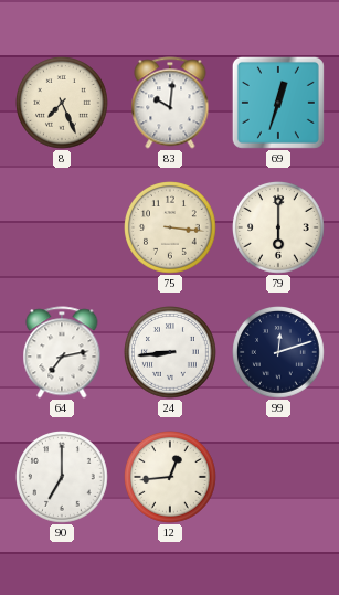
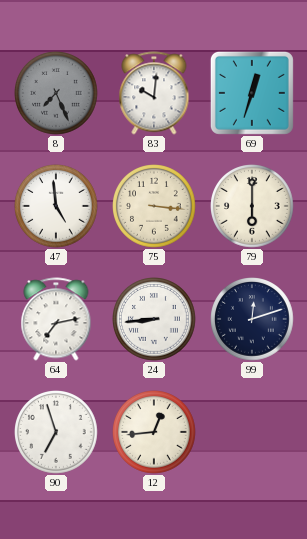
8 dial: cream -> grey (57, 94)
47: none -> 4:59 (57, 207)
90: 7:00 -> 6:57 (57, 433)
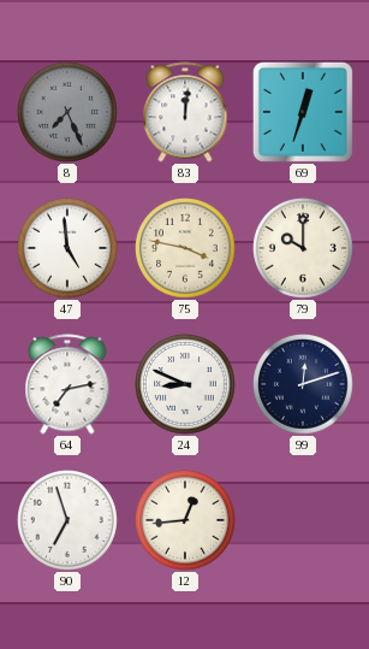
83: 10:01 -> 12:01 (185, 112)
75: 3:16 -> 3:47 (186, 249)
79: 6:00 -> 10:00 (304, 249)
24: 8:44 -> 8:49 (186, 385)
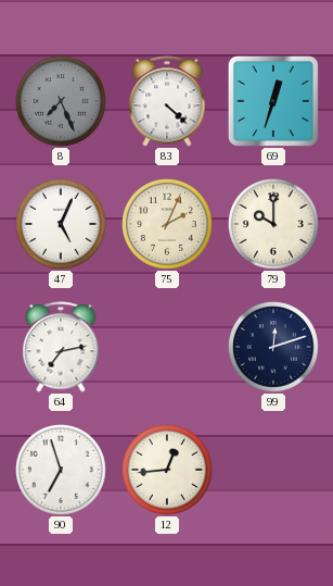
83: 12:01 -> 4:22 (167, 101)
47: 4:59 -> 5:04 (62, 225)
75: 3:47 -> 2:04 (168, 225)
24: 8:49 -> none (186, 385)
